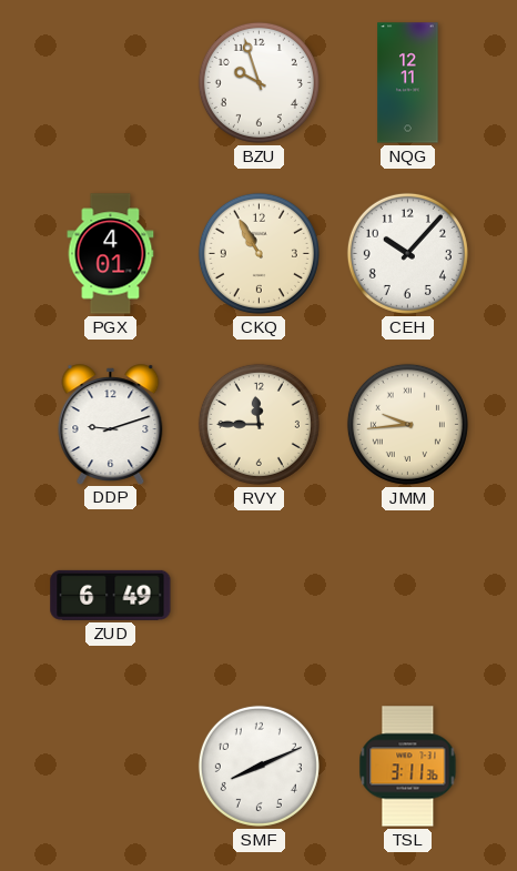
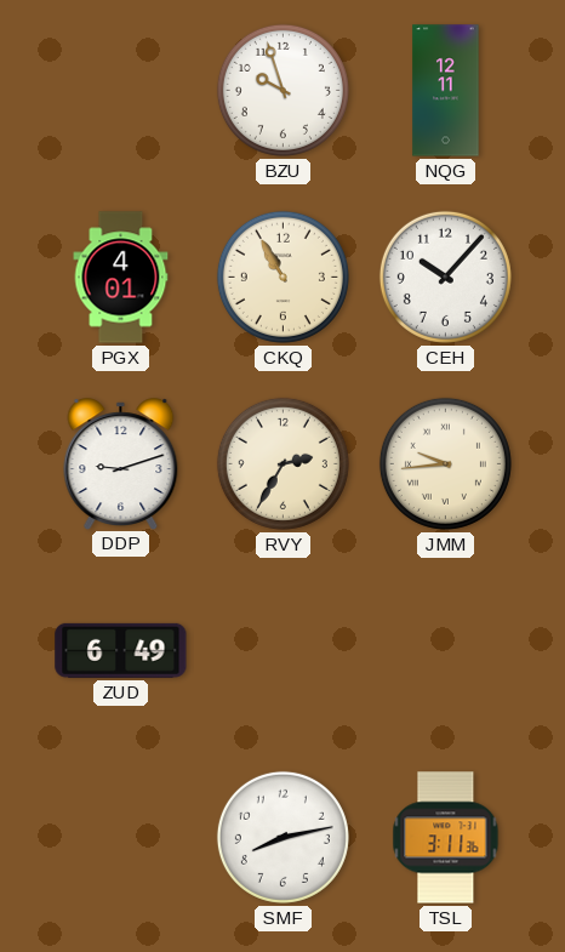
RVY: 11:45 -> 2:35 (282, 463)
SMF: 8:11 -> 8:13 (282, 837)
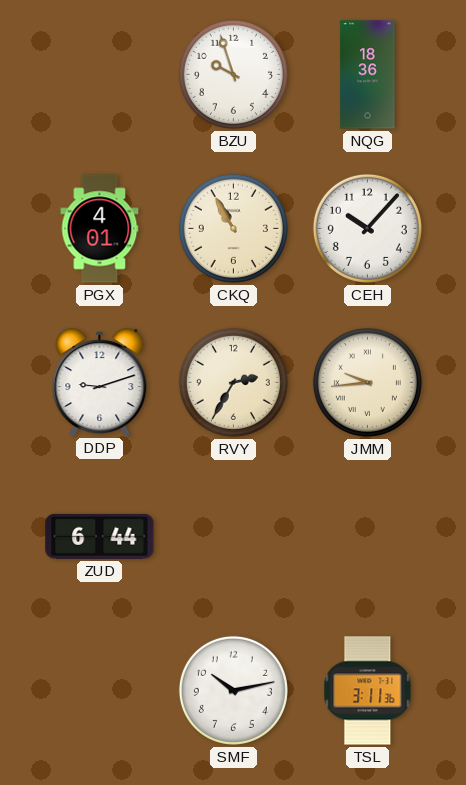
NQG: 12:11 -> 18:36 (368, 75)
ZUD: 6:49 -> 6:44 (100, 536)
SMF: 8:13 -> 10:13 (233, 690)
